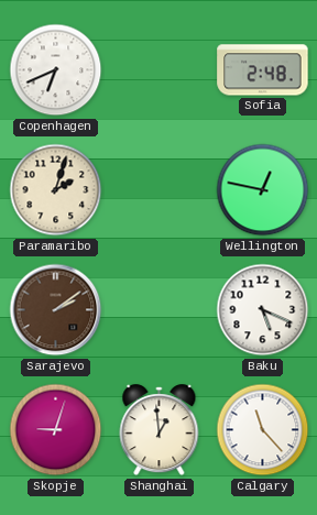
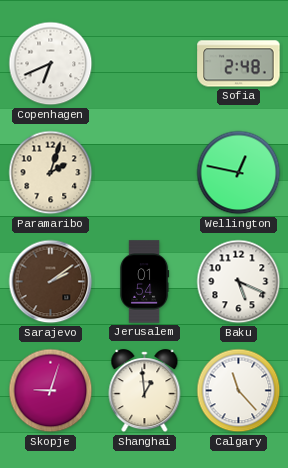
Jerusalem: none -> 01:54 (144, 282)
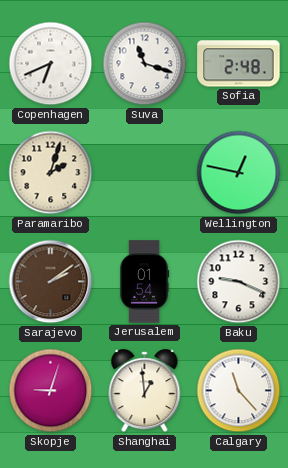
Suva: none -> 11:18 (145, 64)
Baku: 5:19 -> 9:19 (239, 282)
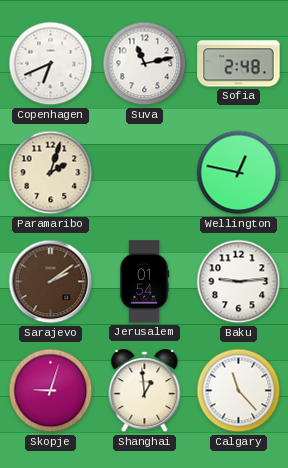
Suva: 11:18 -> 11:13 (145, 64)
Baku: 9:19 -> 9:14 (239, 282)
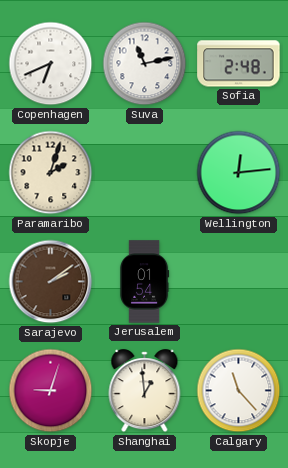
Wellington: 12:47 -> 12:14 (239, 173)
Baku: 9:14 -> none (239, 282)
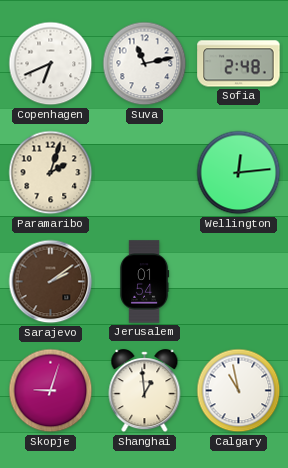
Calgary: 11:23 -> 10:58 (239, 391)
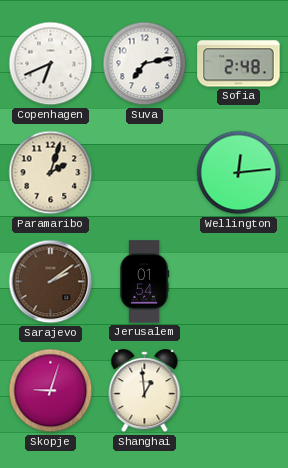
Suva: 11:13 -> 7:13 (145, 64)
Calgary: 10:58 -> none (239, 391)
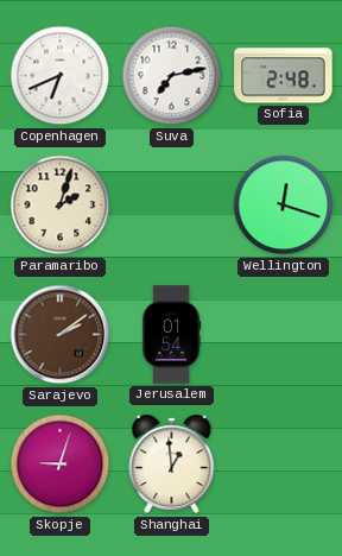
Wellington: 12:14 -> 12:18 (284, 206)
